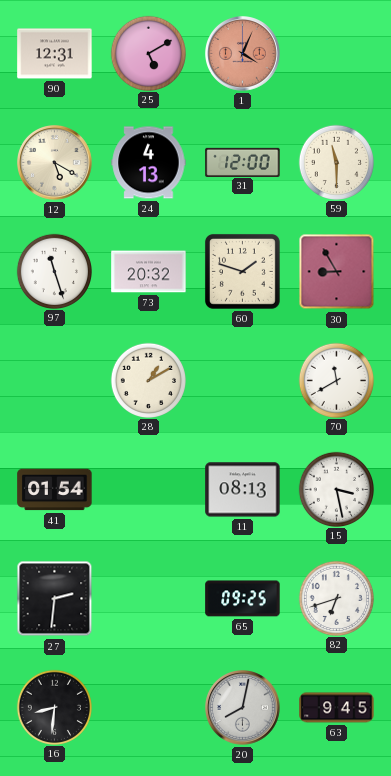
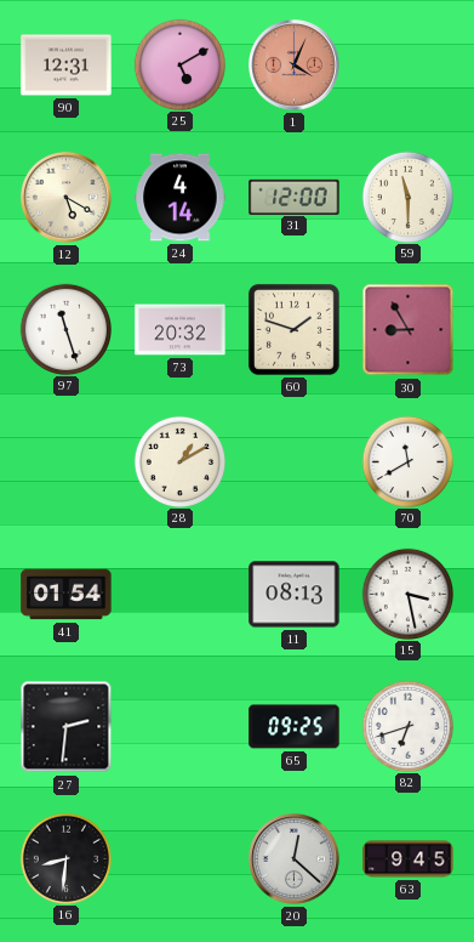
24: 4:13 -> 4:14 (181, 198)
20: 8:02 -> 12:22 (295, 859)
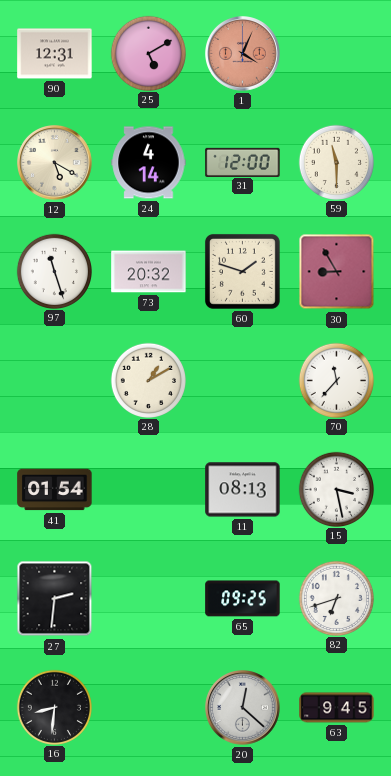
70: 11:40 -> 11:37 (336, 380)
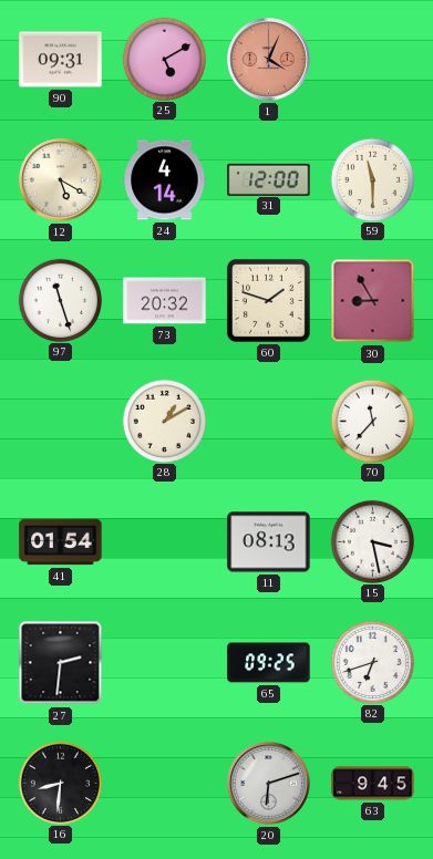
90: 12:31 -> 09:31 (61, 60)
20: 12:22 -> 6:12 (269, 784)
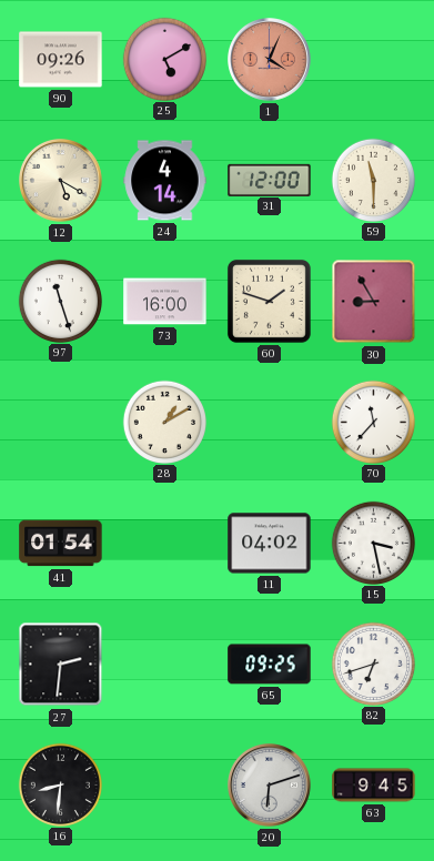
90: 09:31 -> 09:26 (61, 60)
73: 20:32 -> 16:00 (165, 302)
11: 08:13 -> 04:02 (270, 544)
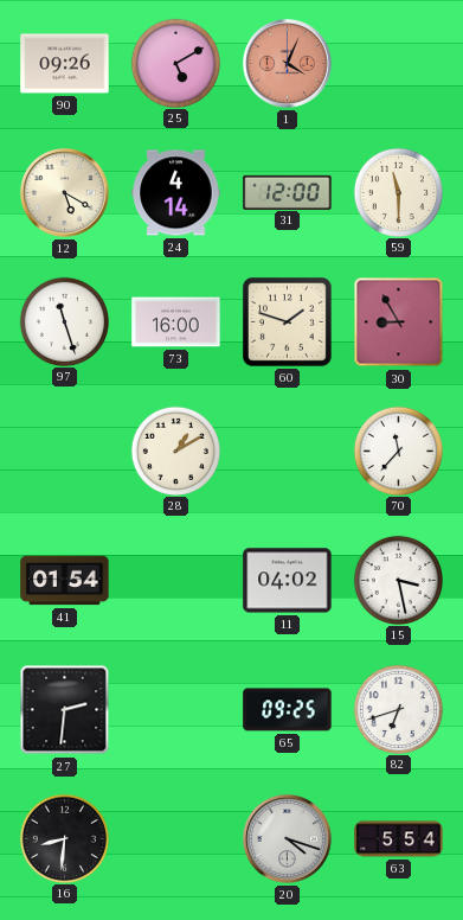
20: 6:12 -> 4:18 (288, 839)
63: 9:45 -> 5:54 (399, 839)
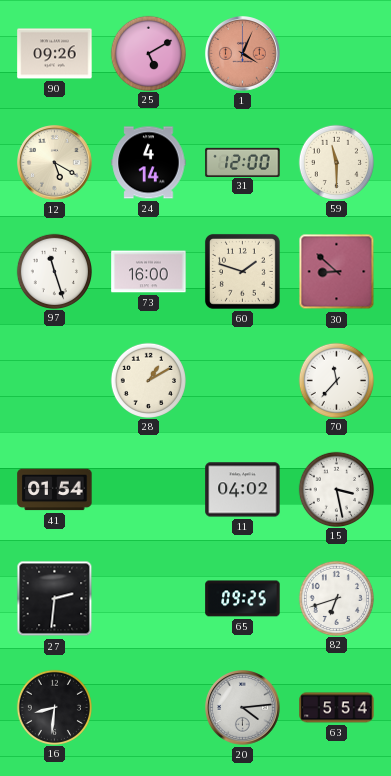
30: 8:55 -> 8:52 (337, 272)
20: 4:18 -> 4:14 (243, 708)
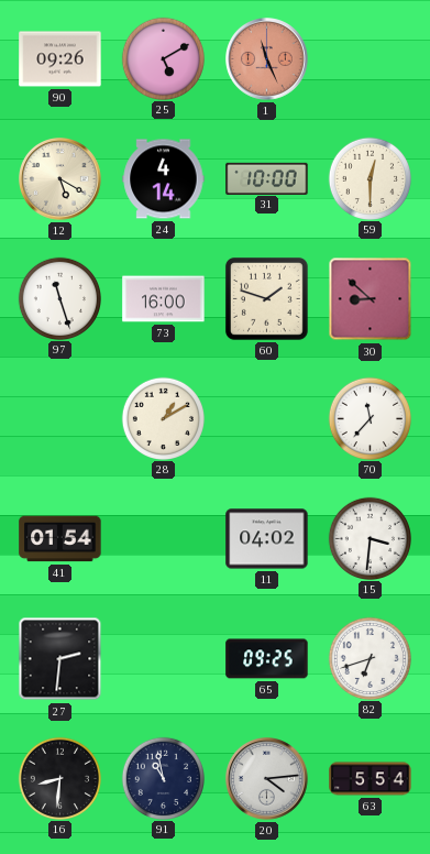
1: 4:04 -> 11:26 (267, 59)
31: 12:00 -> 10:00 (267, 178)
59: 11:30 -> 12:30 (370, 178)
15: 3:28 -> 3:31 (370, 538)
91: none -> 10:58 (163, 778)
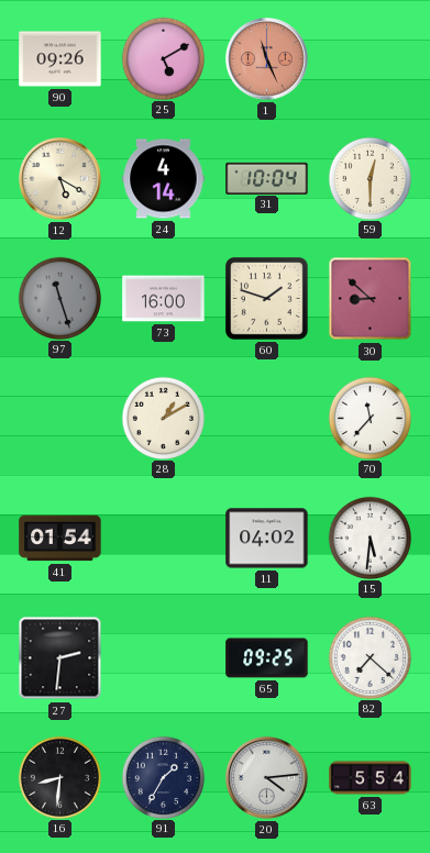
31: 10:00 -> 10:04 (267, 178)
97 dial: white -> grey (59, 298)
15: 3:31 -> 5:31 (370, 538)
82: 6:42 -> 7:22 (370, 657)
91: 10:58 -> 1:35 (163, 777)
